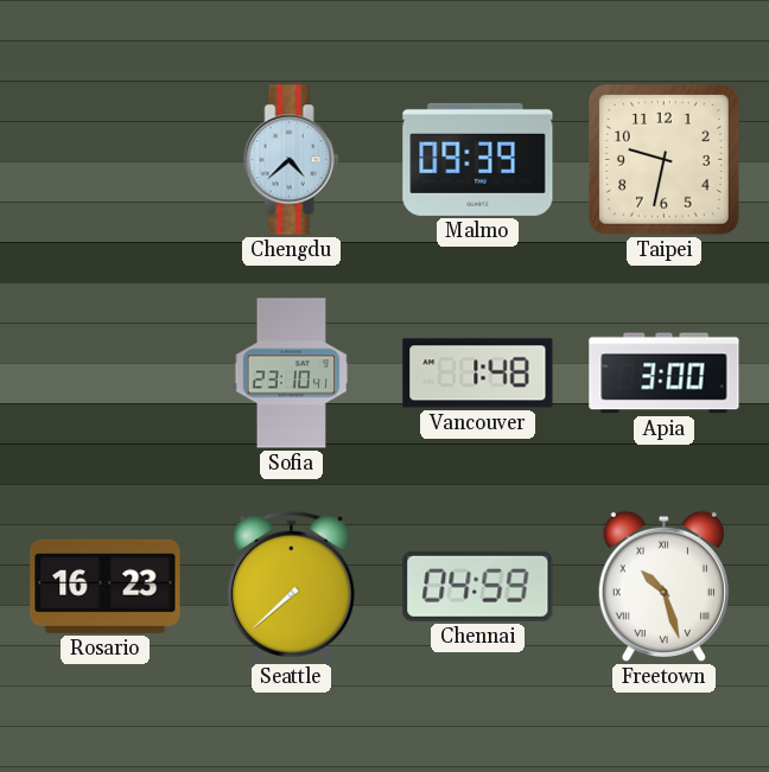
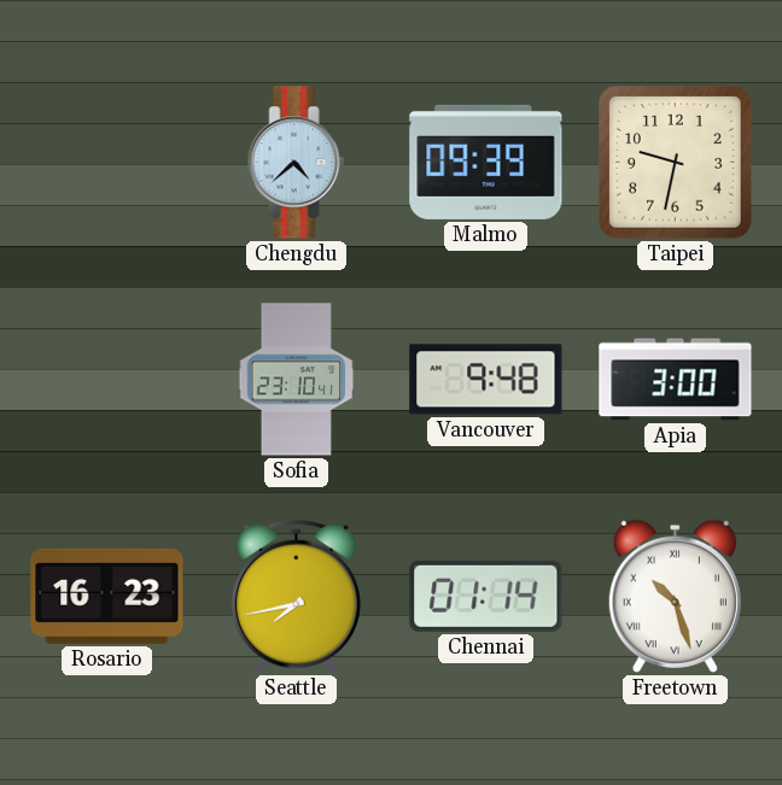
Vancouver: 1:48 -> 9:48 (486, 380)
Seattle: 7:38 -> 7:43 (296, 596)
Chennai: 04:59 -> 01:14 (486, 596)
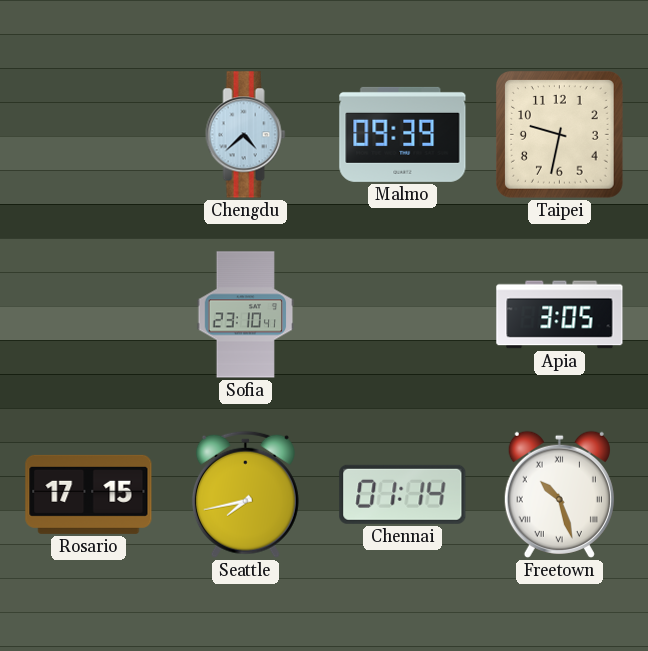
Vancouver: 9:48 -> none (486, 380)
Apia: 3:00 -> 3:05 (560, 315)
Rosario: 16:23 -> 17:15 (89, 494)
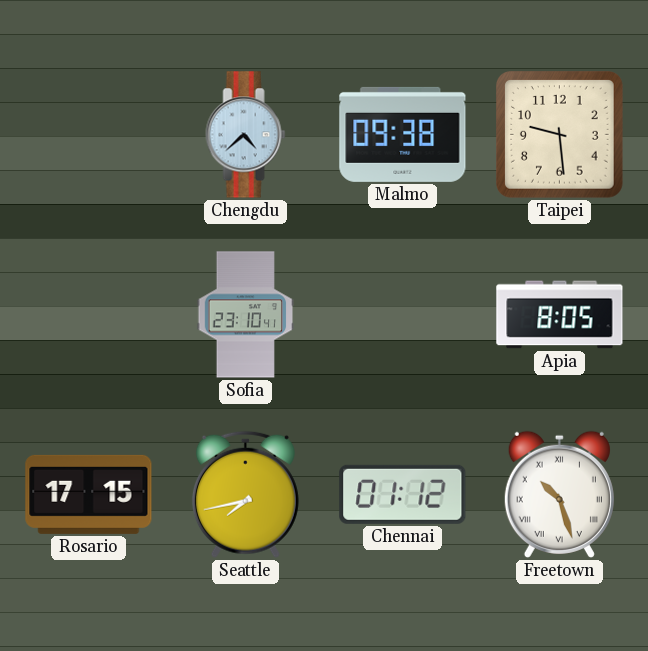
Malmo: 09:39 -> 09:38 (403, 134)
Taipei: 9:32 -> 9:29 (560, 135)
Apia: 3:05 -> 8:05 (560, 315)
Chennai: 01:14 -> 01:12 (403, 494)
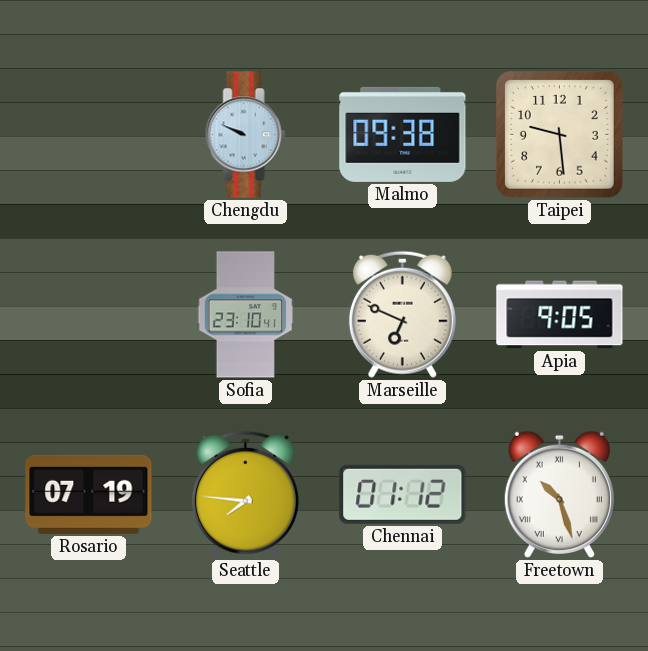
Chengdu: 4:38 -> 9:49 (246, 135)
Marseille: none -> 6:49 (402, 314)
Apia: 8:05 -> 9:05 (560, 315)
Rosario: 17:15 -> 07:19 (89, 494)
Seattle: 7:43 -> 7:46 (245, 494)
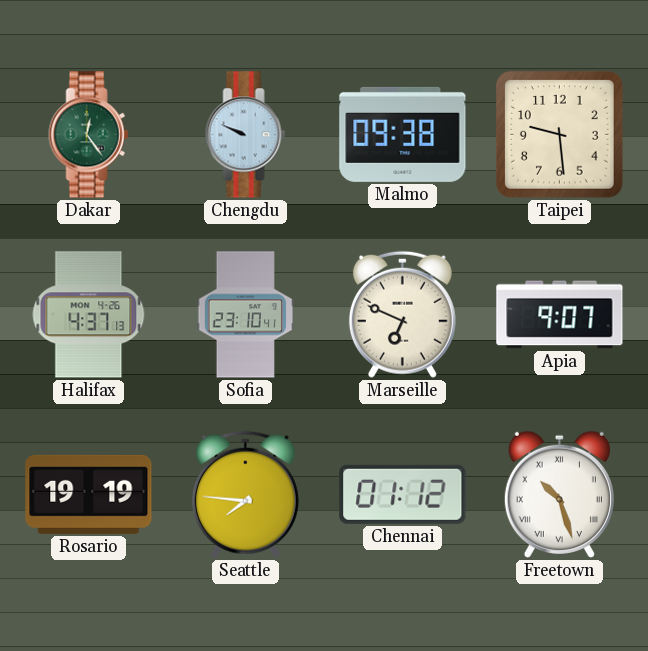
Dakar: none -> 12:24 (89, 135)
Halifax: none -> 4:37 (89, 315)
Apia: 9:05 -> 9:07 (560, 315)
Rosario: 07:19 -> 19:19 (89, 494)
